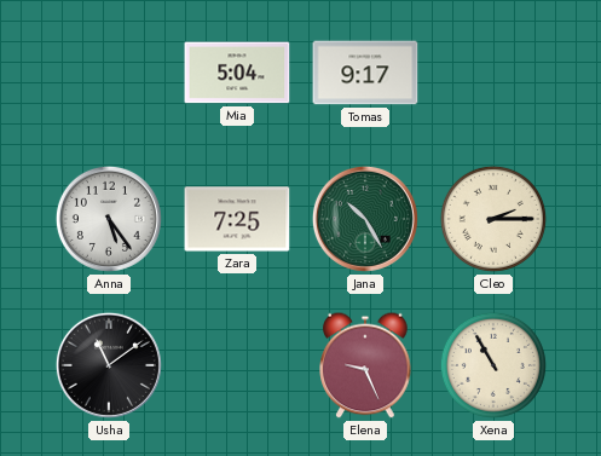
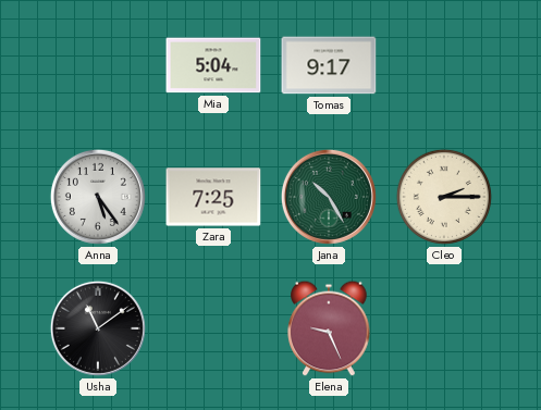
Xena: 10:55 -> none (493, 365)
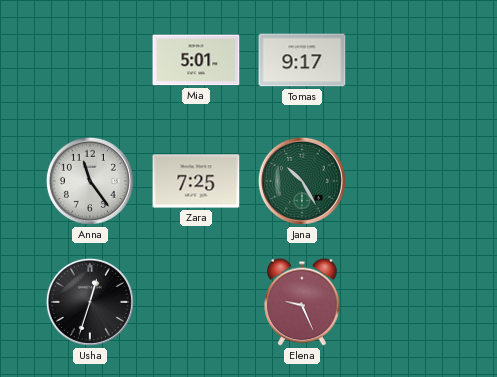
Mia: 5:04 -> 5:01 (196, 60)
Anna: 5:24 -> 11:24 (90, 181)
Cleo: 2:15 -> none (444, 197)
Usha: 11:09 -> 12:33 (90, 302)
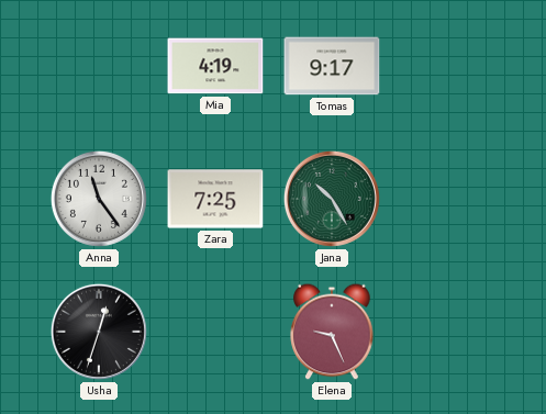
Mia: 5:01 -> 4:19 (215, 66)
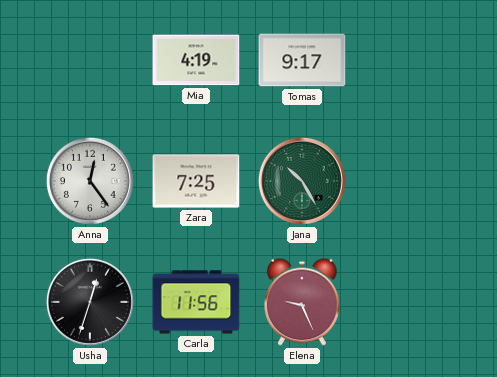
Anna: 11:24 -> 12:24 (90, 181)
Carla: none -> 11:56 (196, 302)
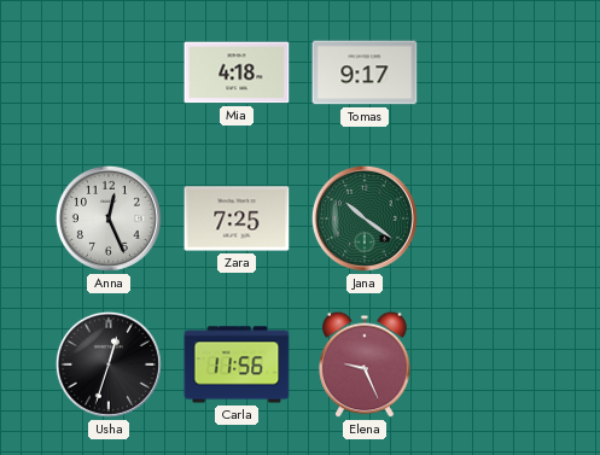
Mia: 4:19 -> 4:18 (237, 72)
Anna: 12:24 -> 12:26 (109, 218)
Jana: 10:25 -> 10:21 (365, 218)
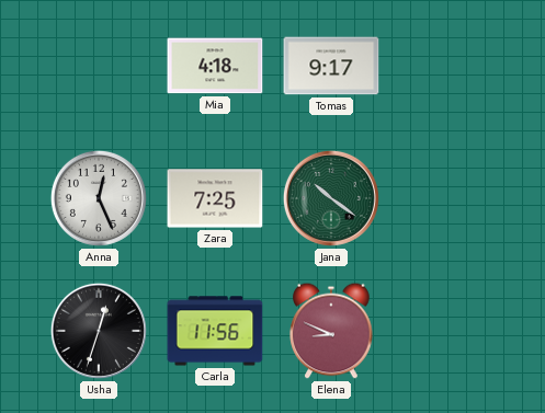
Elena: 9:26 -> 8:49 (331, 331)
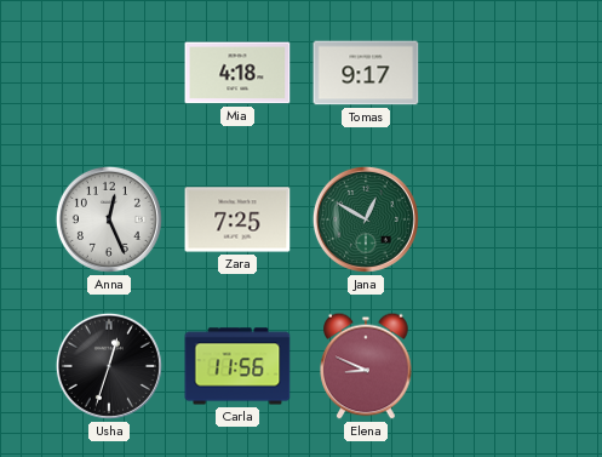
Jana: 10:21 -> 12:50 (366, 219)
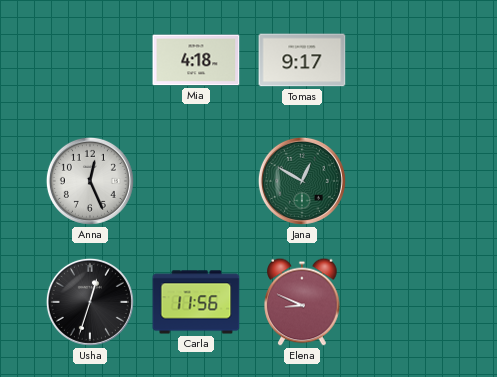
Zara: 7:25 -> none (237, 219)
